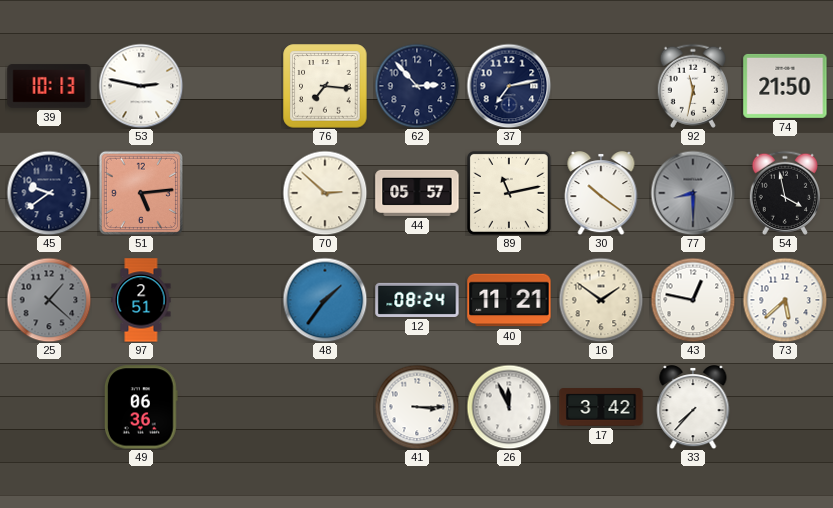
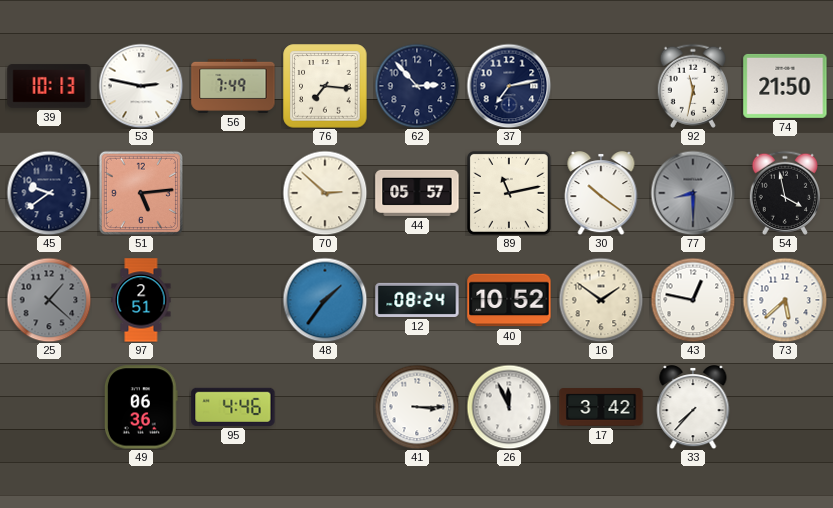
56: none -> 7:49 (233, 86)
40: 11:21 -> 10:52 (509, 300)
95: none -> 4:46 (233, 407)
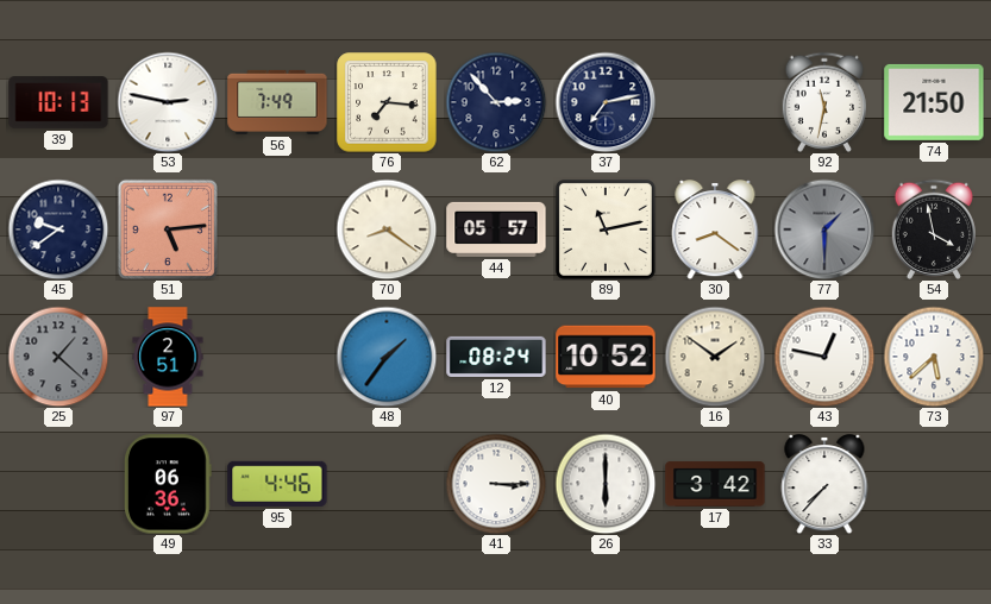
70: 2:52 -> 8:21 (387, 229)
30: 10:21 -> 8:21 (715, 231)
77: 8:30 -> 1:30 (824, 229)
26: 11:56 -> 6:00 (606, 484)
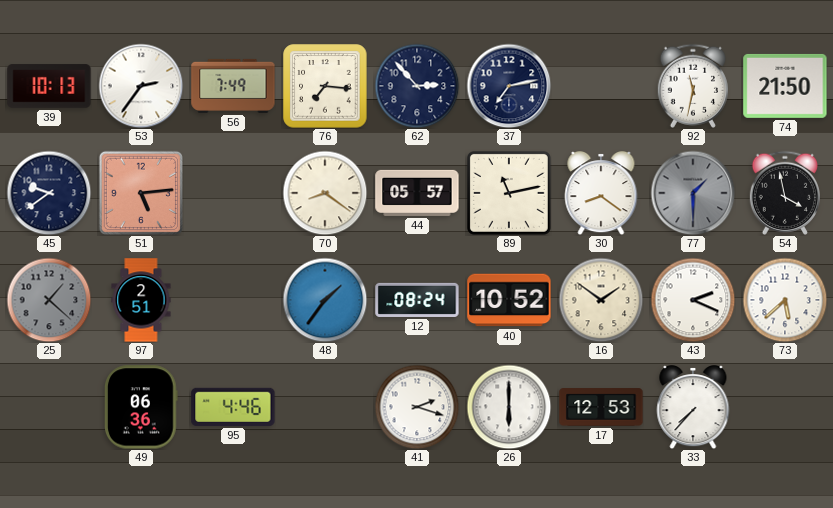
53: 2:47 -> 2:36 (141, 86)
43: 12:47 -> 2:19 (693, 300)
41: 3:15 -> 2:18 (417, 407)
17: 3:42 -> 12:53 (601, 407)
